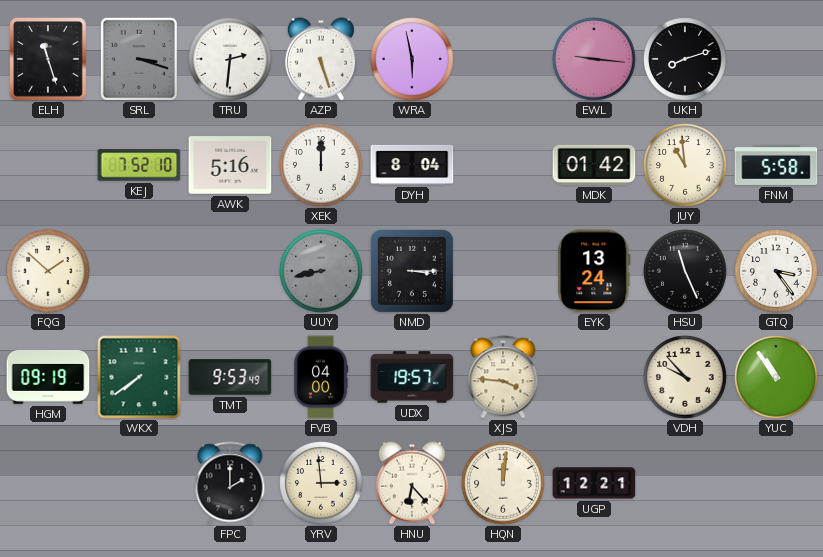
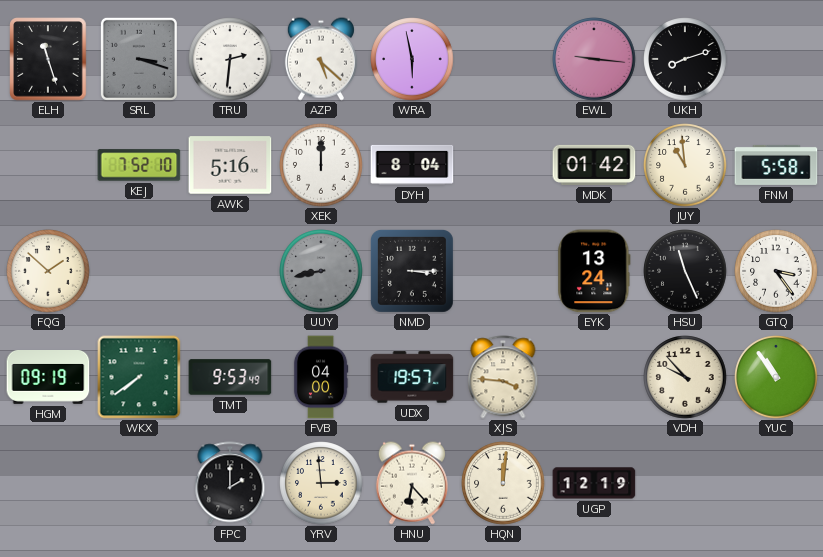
AZP: 5:27 -> 5:22 (321, 59)
UGP: 12:21 -> 12:19 (594, 483)
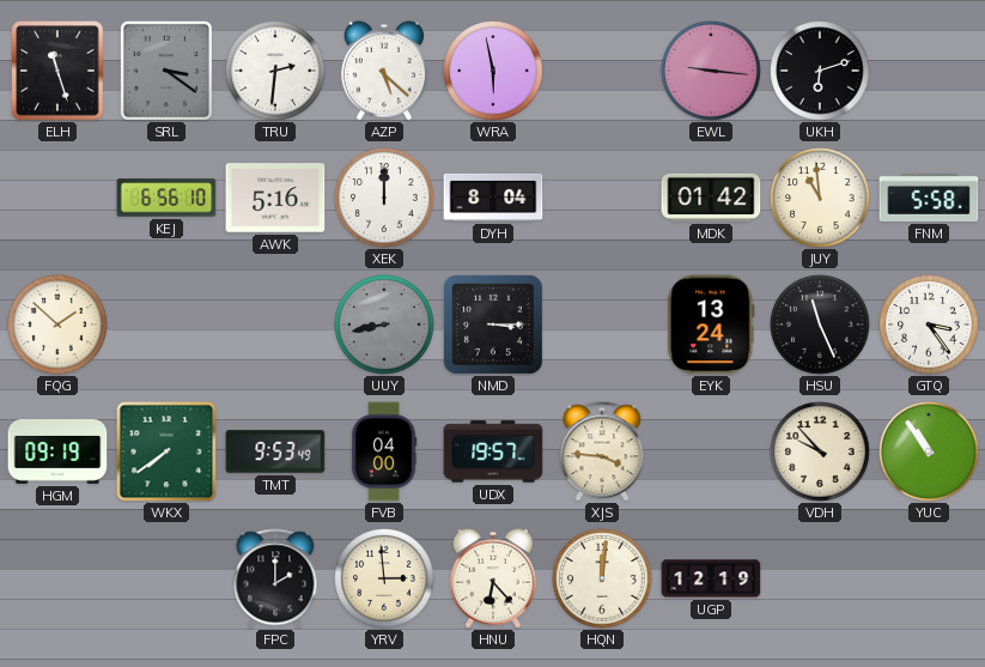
SRL: 3:18 -> 3:21 (166, 71)
UKH: 8:12 -> 6:12 (820, 71)
KEJ: 7:52 -> 6:56 (166, 198)
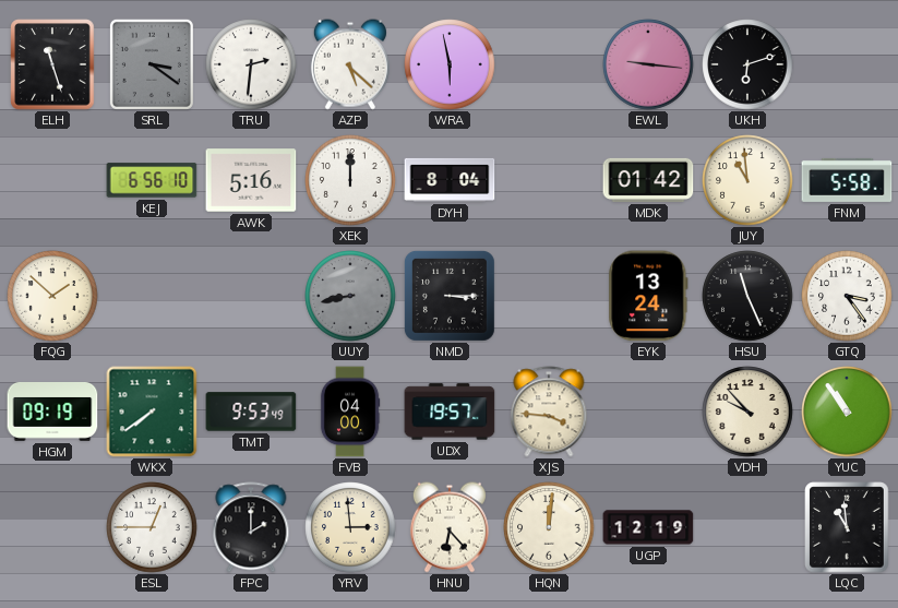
ESL: none -> 12:45 (152, 527)
LQC: none -> 10:59 (847, 527)
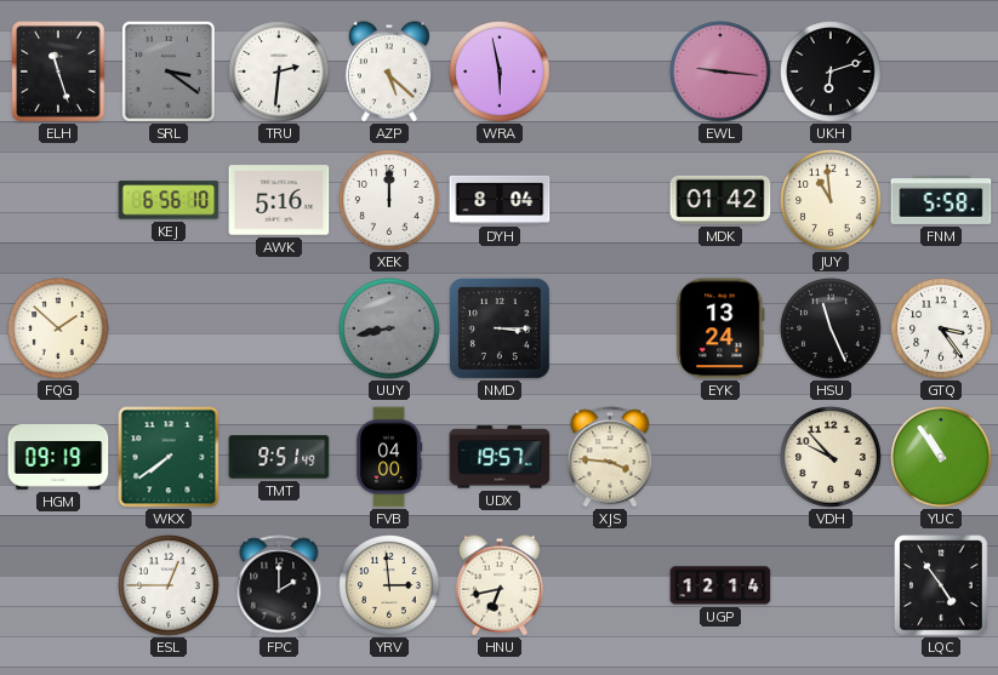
TMT: 9:53 -> 9:51 (279, 457)
HNU: 6:23 -> 6:43 (500, 585)
HQN: 12:01 -> none (549, 527)
UGP: 12:19 -> 12:14 (720, 585)
LQC: 10:59 -> 4:54 (941, 585)
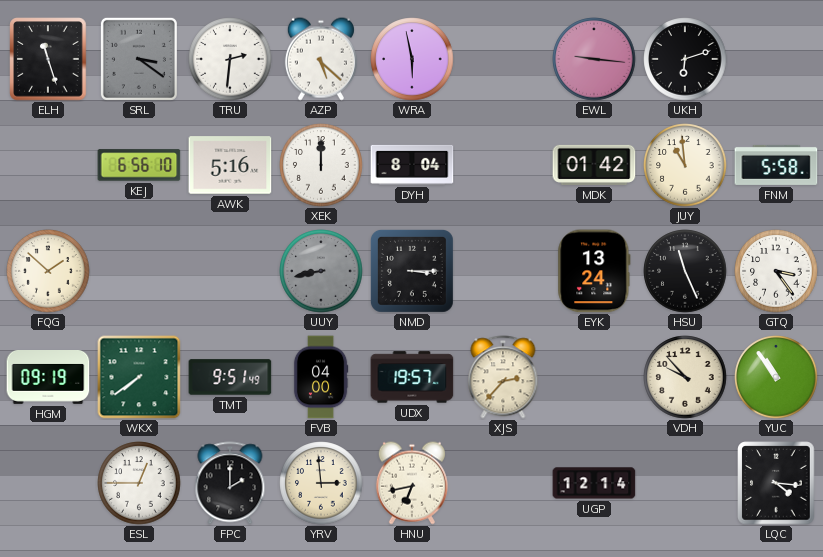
XJS: 3:46 -> 2:37 (503, 377)
LQC: 4:54 -> 4:16 (776, 483)
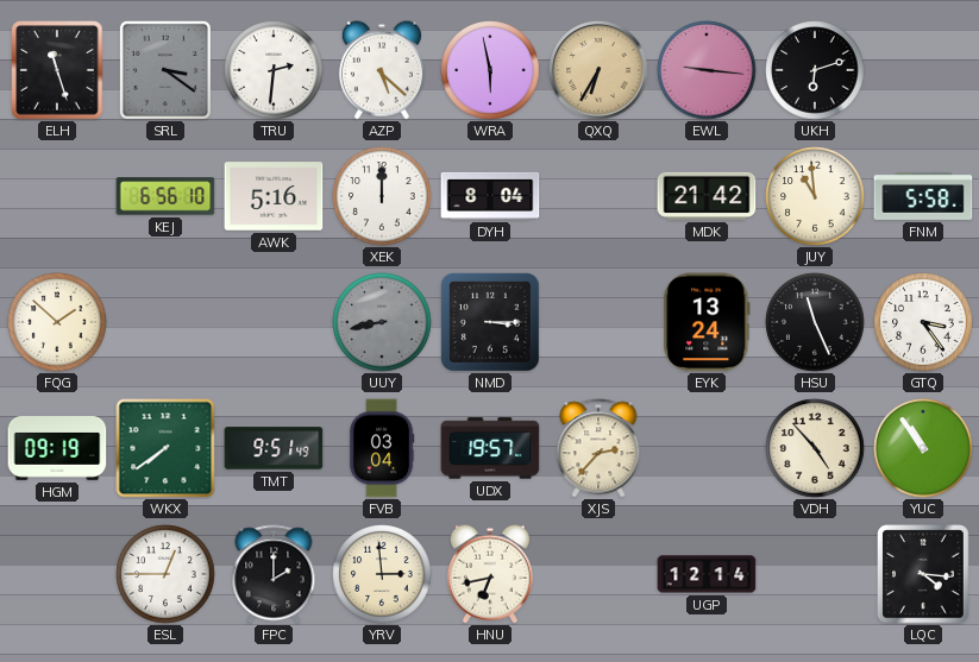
QXQ: none -> 6:35 (598, 70)
MDK: 01:42 -> 21:42 (707, 196)
FVB: 04:00 -> 03:04 (382, 448)
VDH: 9:53 -> 4:53 (815, 448)
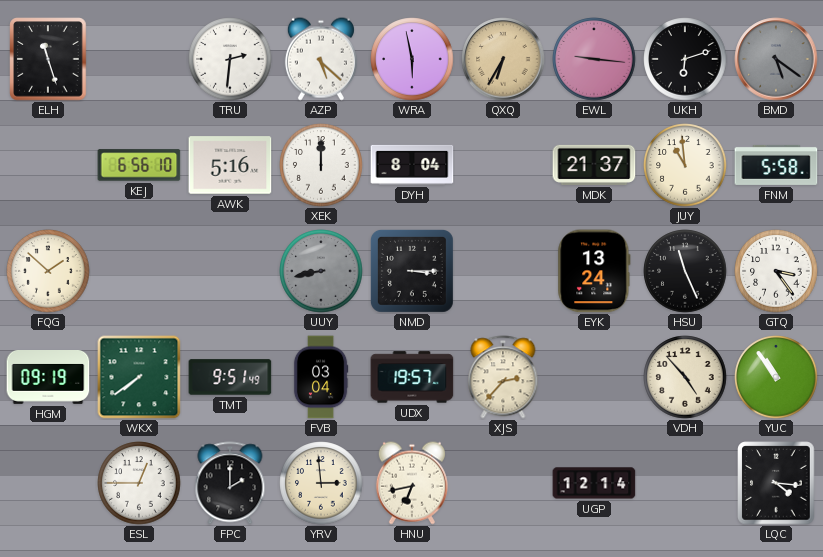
SRL: 3:21 -> none (165, 70)
BMD: none -> 5:21 (776, 59)
MDK: 21:42 -> 21:37 (594, 165)
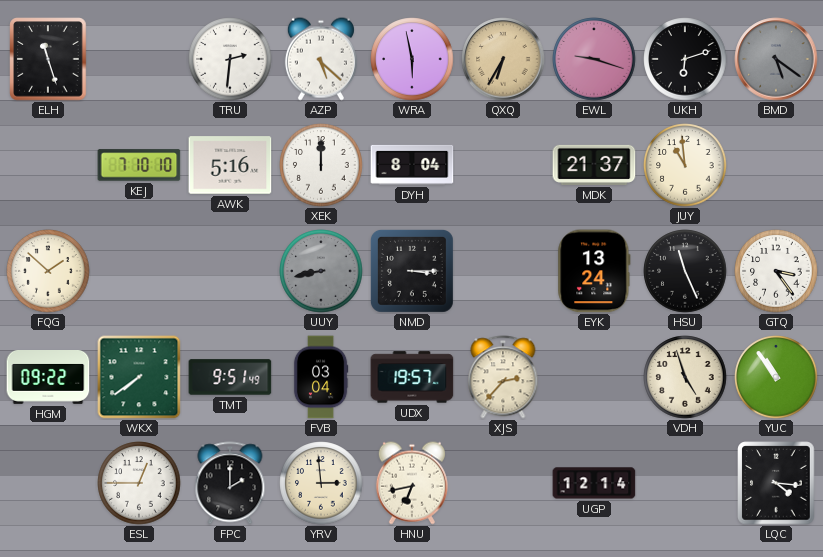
EWL: 9:16 -> 9:18 (594, 59)
KEJ: 6:56 -> 7:10 (139, 165)
FNM: 5:58 -> none (776, 165)
HGM: 09:19 -> 09:22 (48, 378)
VDH: 4:53 -> 4:57 (685, 377)
